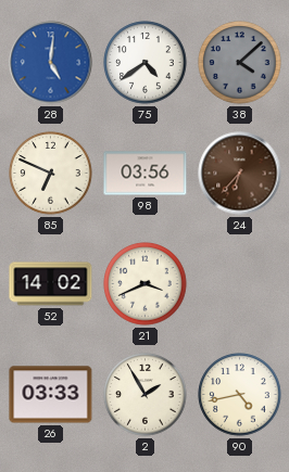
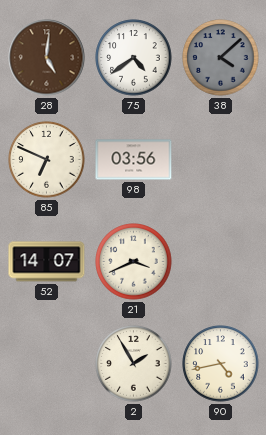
28 dial: blue -> brown (47, 58)
24: 6:37 -> none (240, 174)
52: 14:02 -> 14:07 (47, 262)
26: 03:33 -> none (51, 395)
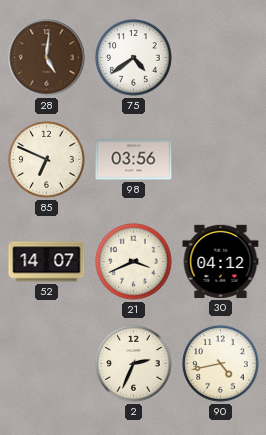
38: 4:08 -> none (221, 58)
30: none -> 04:12 (221, 261)
2: 1:55 -> 2:34 (134, 364)
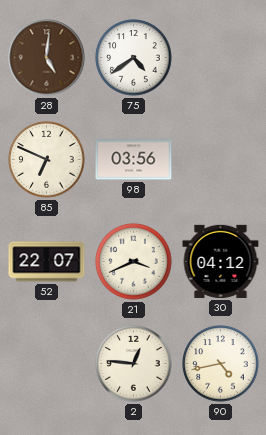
52: 14:07 -> 22:07 (47, 262)
2: 2:34 -> 12:46 (134, 364)
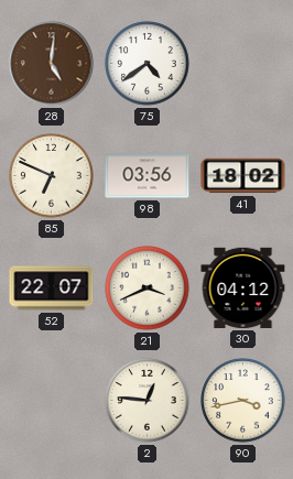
41: none -> 18:02 (243, 176)
90: 4:43 -> 3:43 (243, 401)
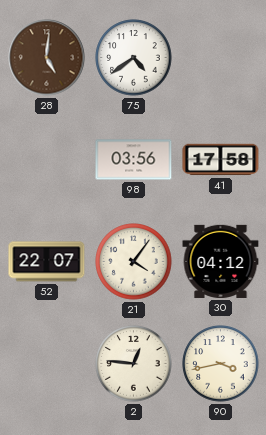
85: 6:49 -> none (52, 176)
41: 18:02 -> 17:58 (221, 160)
21: 3:41 -> 4:06 (134, 262)
